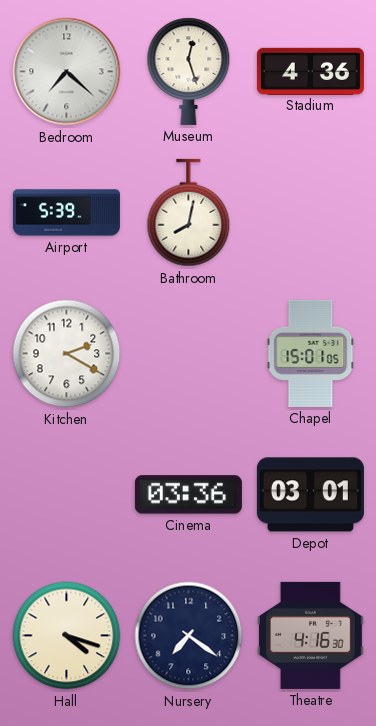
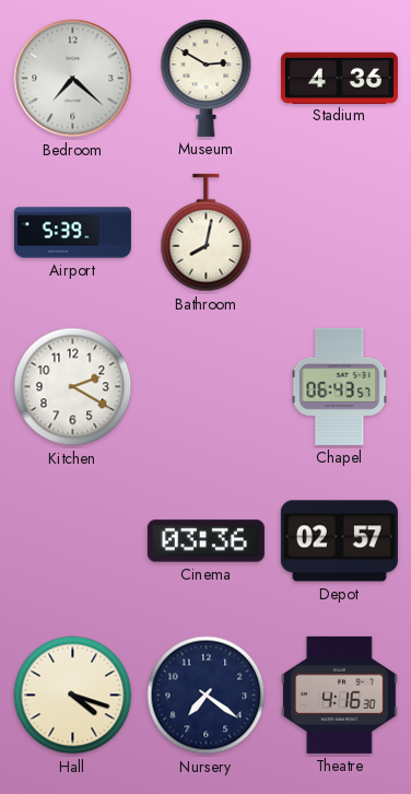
Museum: 12:27 -> 2:50 (207, 78)
Chapel: 15:01 -> 06:43 (340, 386)
Depot: 03:01 -> 02:57 (339, 541)
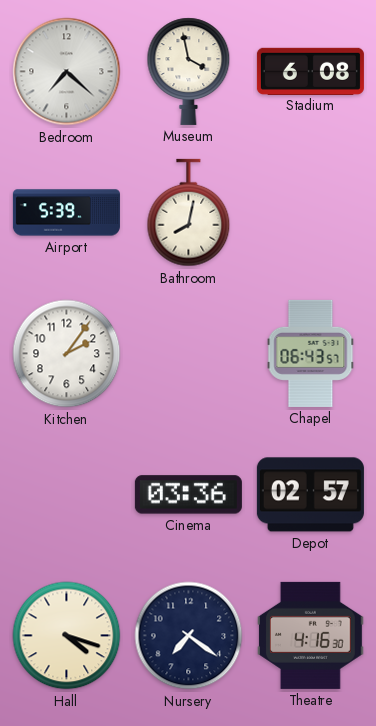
Museum: 2:50 -> 3:58 (189, 71)
Stadium: 4:36 -> 6:08 (310, 71)
Kitchen: 2:20 -> 2:06 (67, 354)
